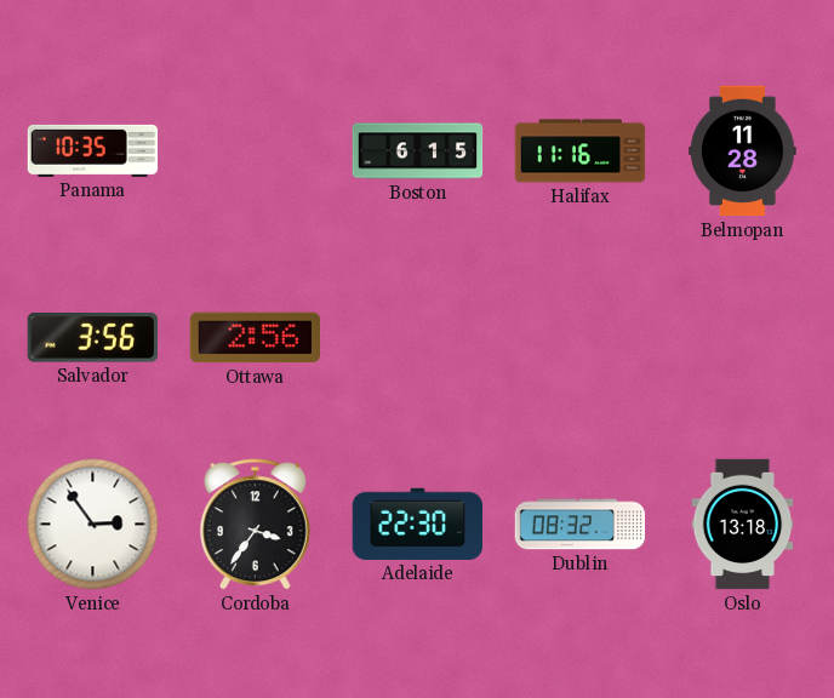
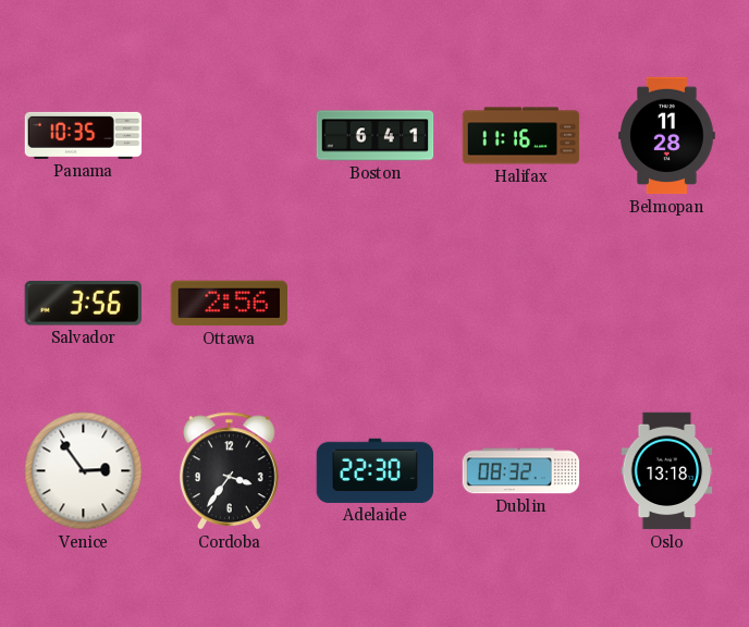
Boston: 6:15 -> 6:41 (376, 136)
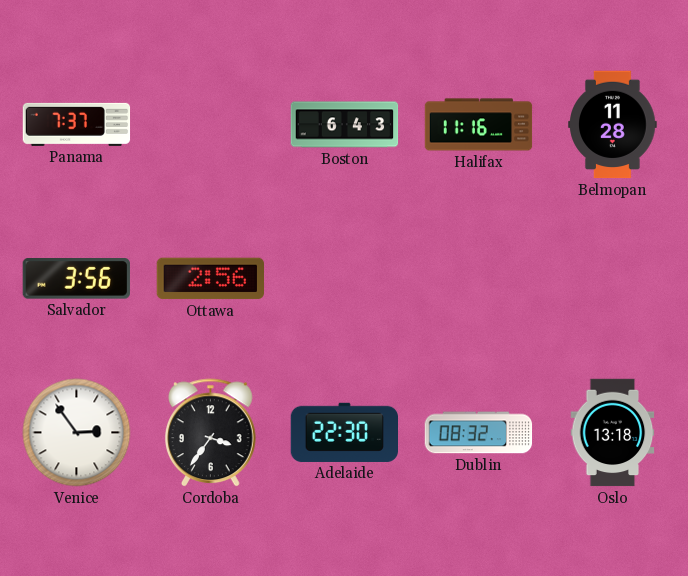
Panama: 10:35 -> 7:37 (77, 124)
Boston: 6:41 -> 6:43 (345, 125)
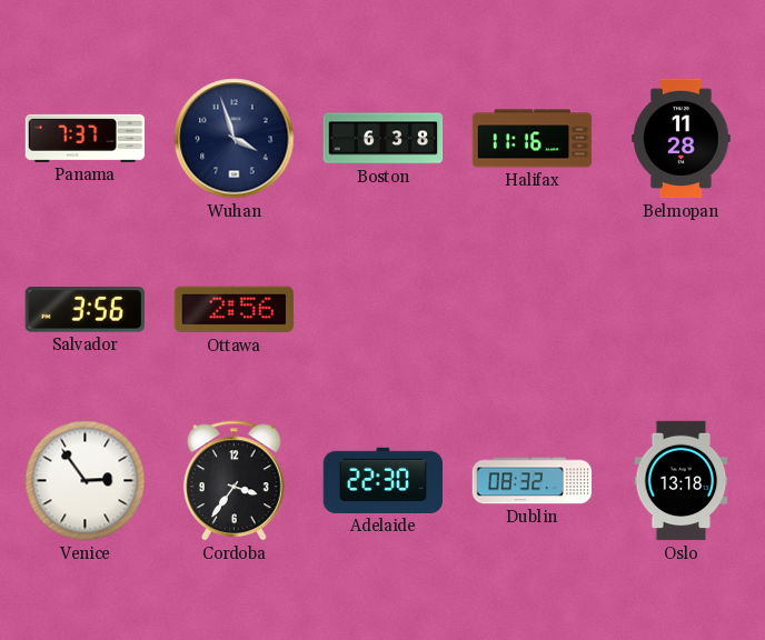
Wuhan: none -> 3:57 (235, 139)
Boston: 6:43 -> 6:38 (384, 139)
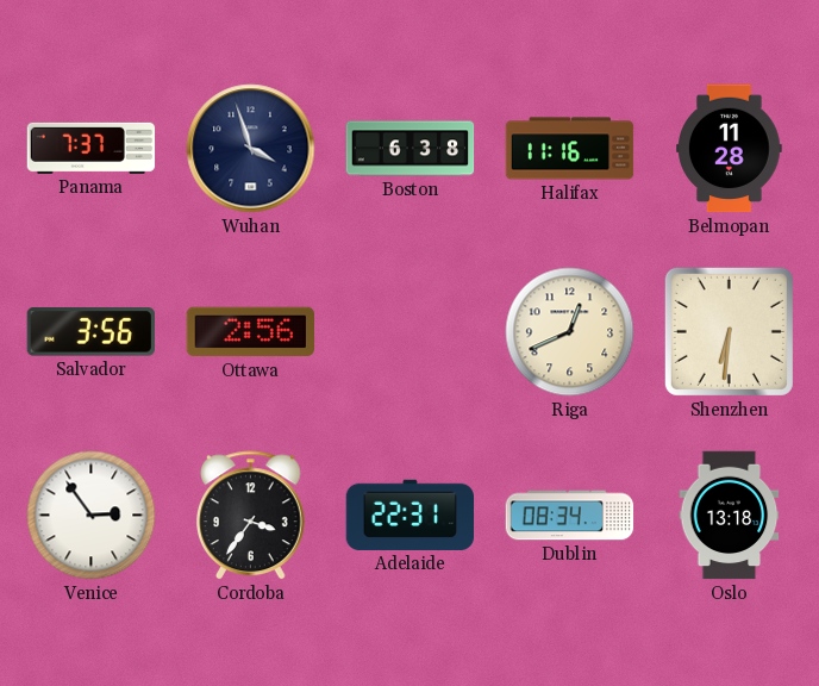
Riga: none -> 12:41 (570, 332)
Shenzhen: none -> 6:31 (729, 331)
Adelaide: 22:30 -> 22:31 (409, 514)
Dublin: 08:32 -> 08:34 (570, 516)
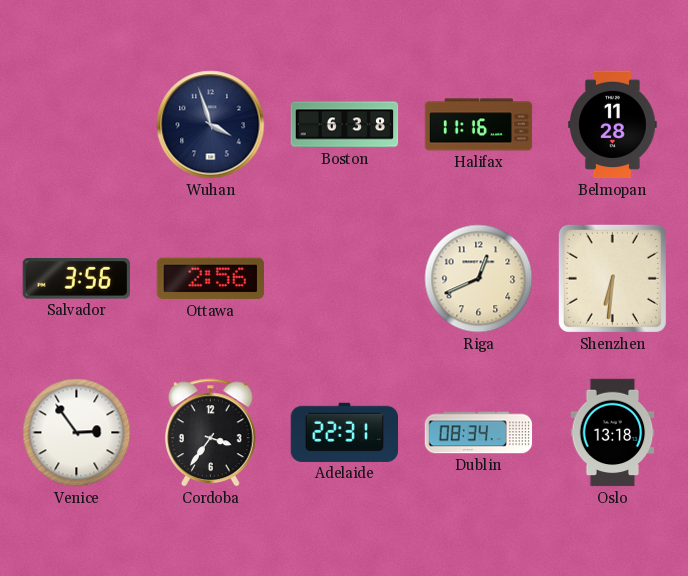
Panama: 7:37 -> none (92, 148)
